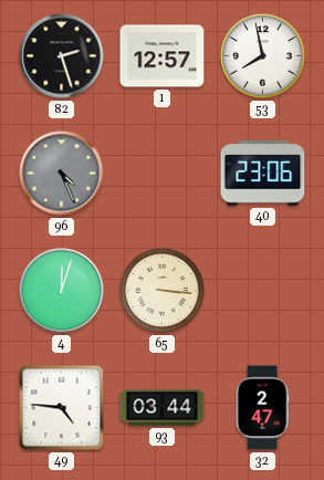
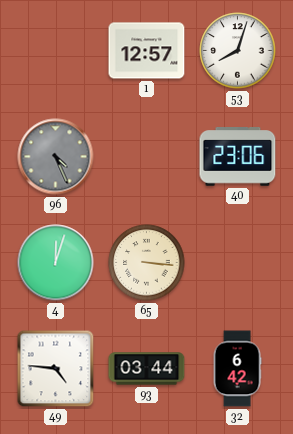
82: 2:27 -> none (62, 56)
53: 7:58 -> 8:03 (238, 51)
32: 2:47 -> 6:42 (237, 369)
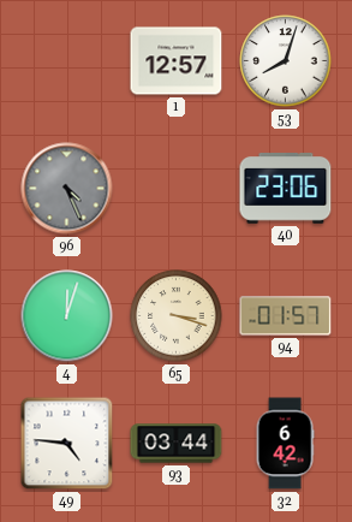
65: 3:16 -> 3:18 (177, 316)
94: none -> 01:57 (286, 316)
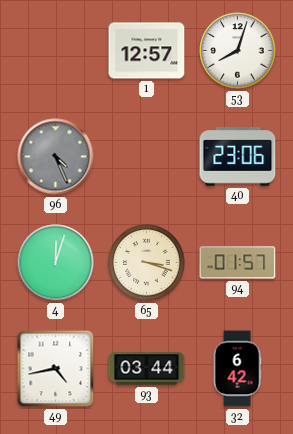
49: 4:46 -> 4:43 (56, 369)
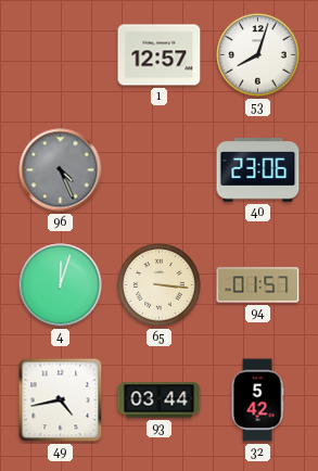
65: 3:18 -> 3:16 (160, 285)
32: 6:42 -> 5:42 (257, 400)
